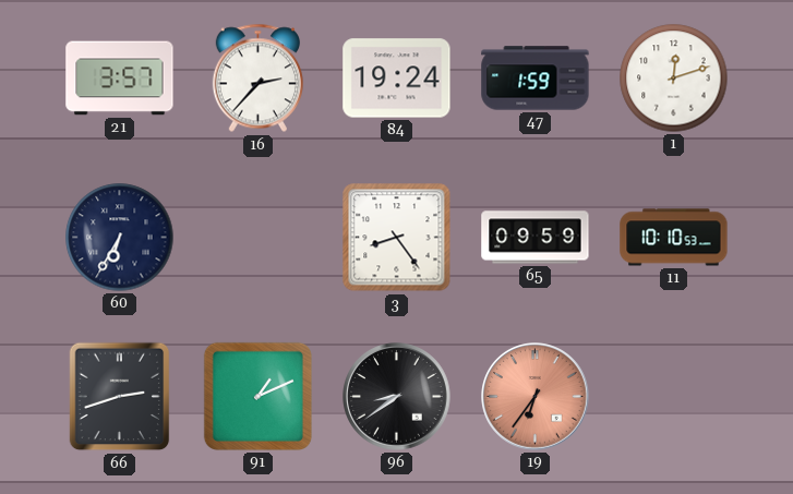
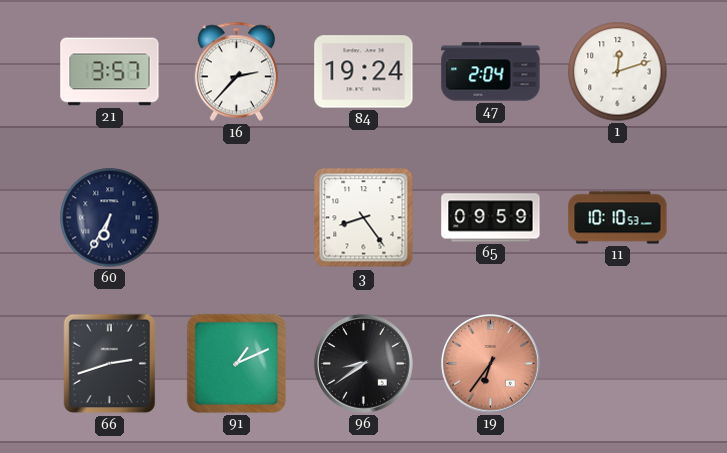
47: 1:59 -> 2:04 (491, 72)
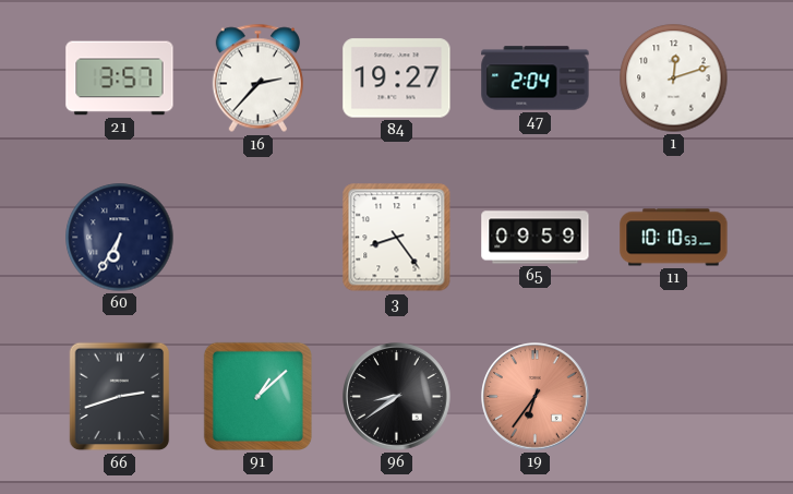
84: 19:24 -> 19:27 (397, 79)
91: 1:11 -> 1:08 (257, 396)
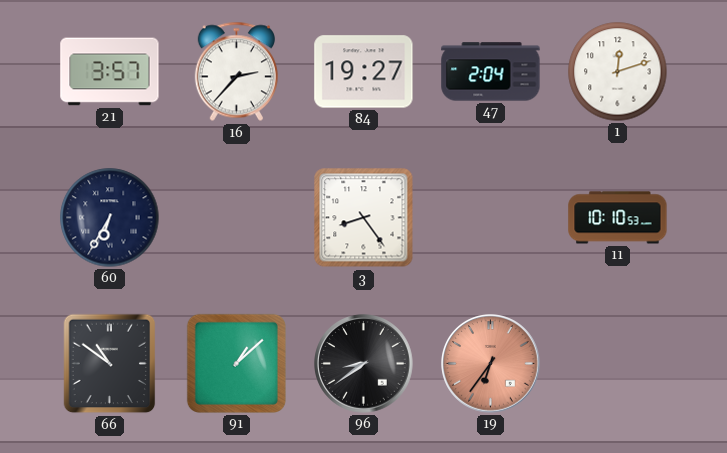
65: 09:59 -> none (536, 238)
66: 2:42 -> 10:51 (110, 364)
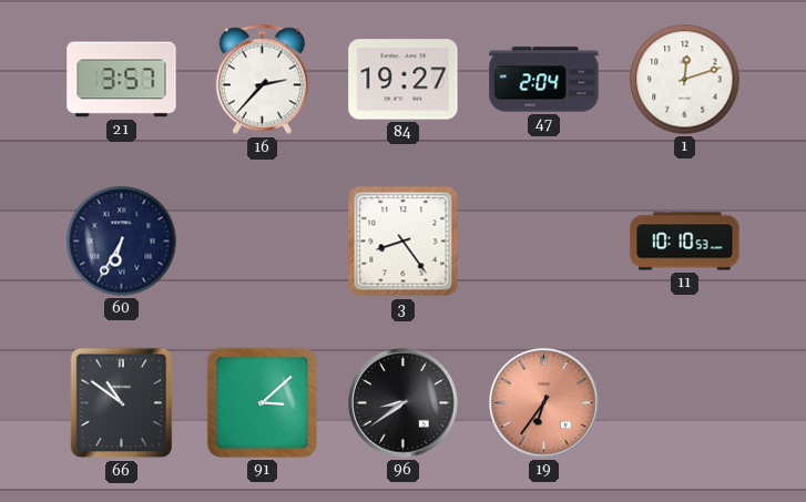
91: 1:08 -> 3:08 (262, 402)
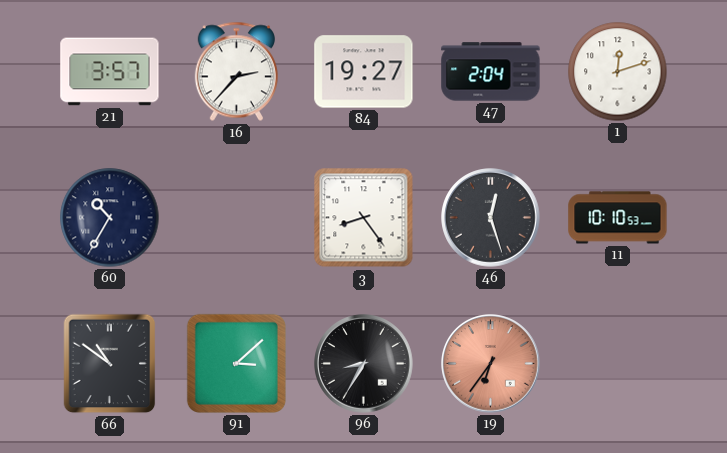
60: 6:35 -> 10:35 (110, 218)
46: none -> 12:27 (491, 218)
96: 8:39 -> 8:35 (364, 364)
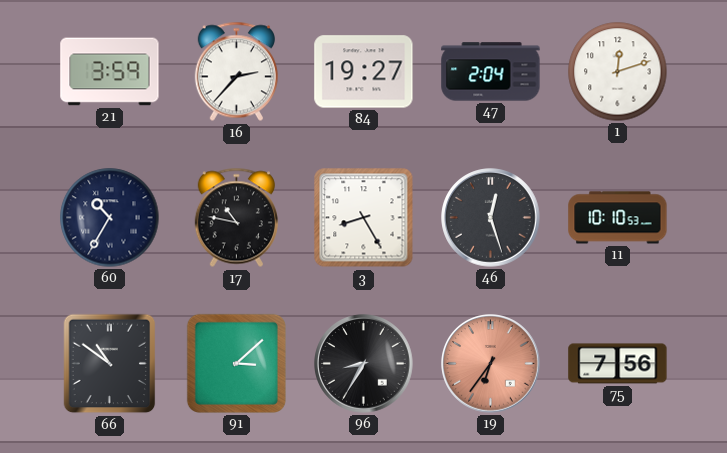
21: 3:57 -> 3:59 (110, 72)
17: none -> 10:47 (236, 218)
3: 8:24 -> 8:25 (364, 218)
75: none -> 7:56 (618, 364)
